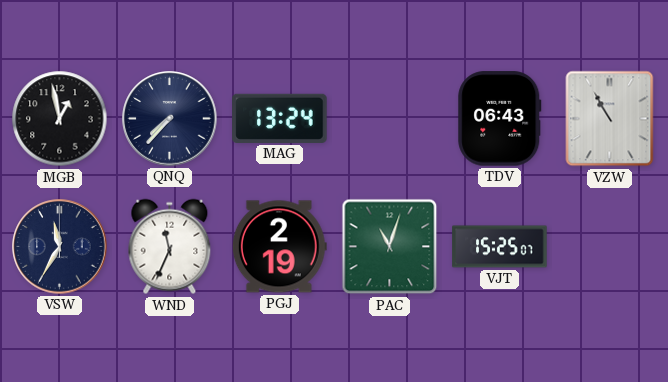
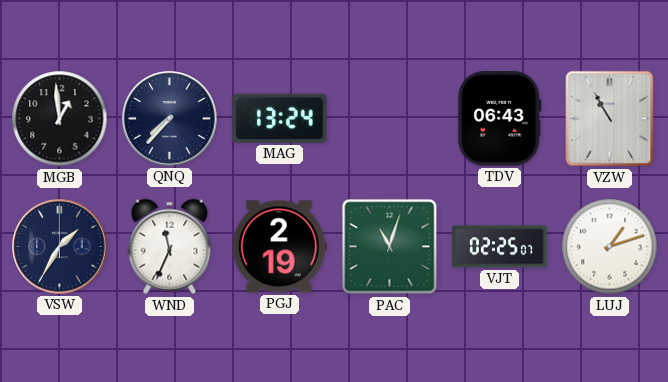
MGB: 12:58 -> 12:59 (60, 119)
VSW: 11:35 -> 1:35 (60, 247)
VJT: 15:25 -> 02:25 (500, 247)
LUJ: none -> 1:12 (610, 247)
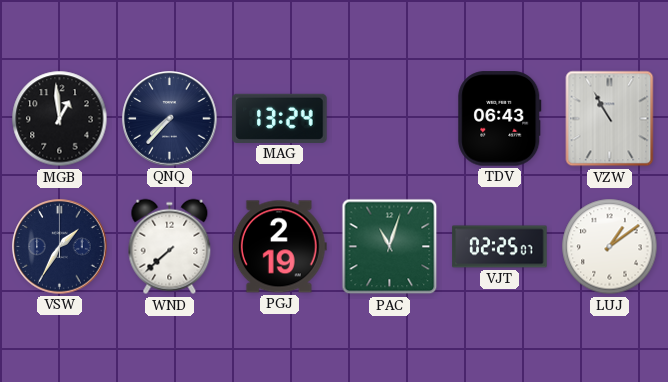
WND: 11:34 -> 7:38 (170, 247)
LUJ: 1:12 -> 1:09 (610, 247)
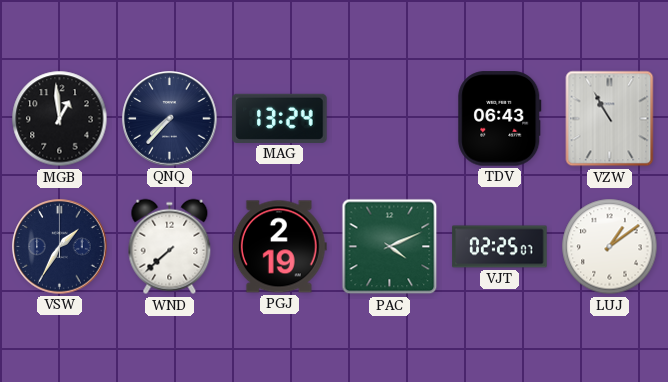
PAC: 11:03 -> 4:11 (390, 247)
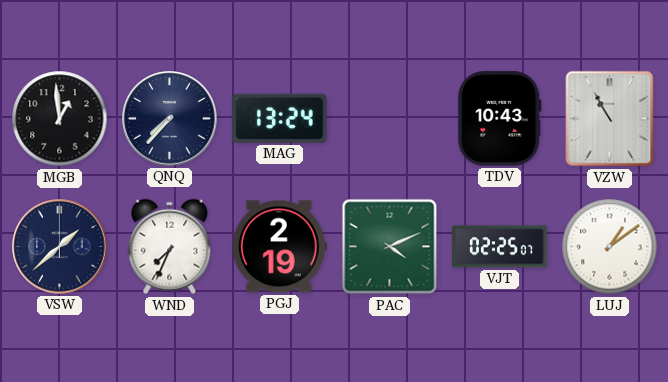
TDV: 06:43 -> 10:43 (500, 119)
VSW: 1:35 -> 1:38 (60, 247)
WND: 7:38 -> 7:34 (170, 247)
